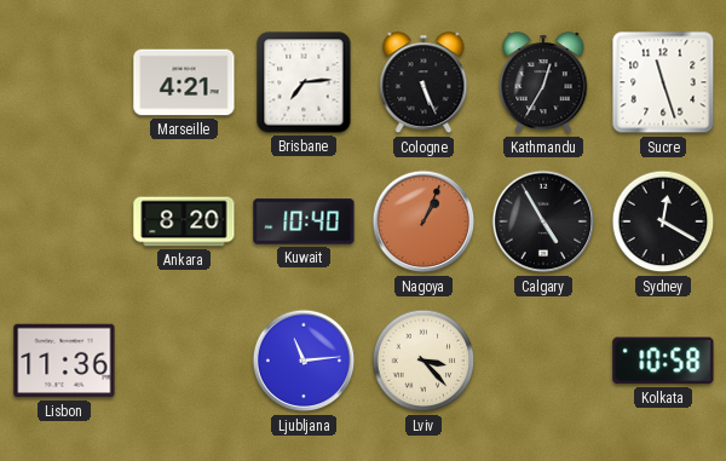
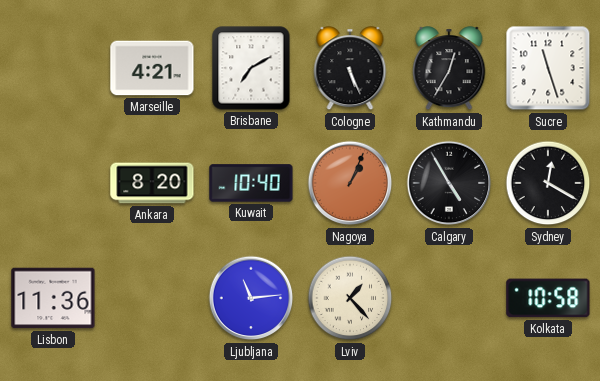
Brisbane: 7:14 -> 7:10 (251, 68)
Lviv: 3:23 -> 1:23 (350, 298)
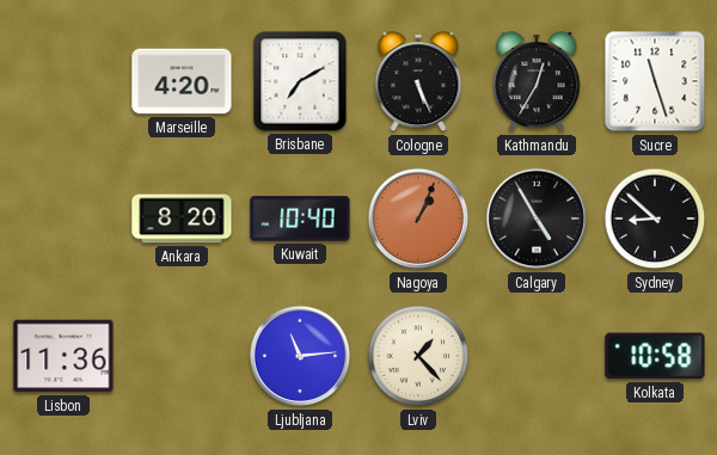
Marseille: 4:21 -> 4:20 (182, 81)
Sydney: 12:20 -> 8:52 (655, 219)
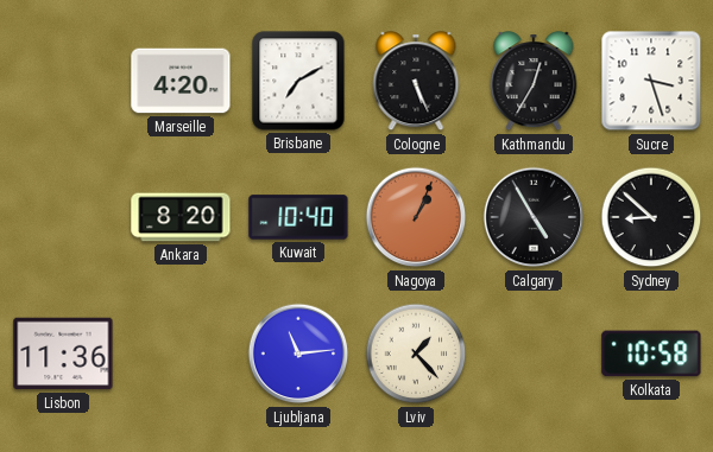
Sucre: 11:27 -> 3:27 (651, 81)
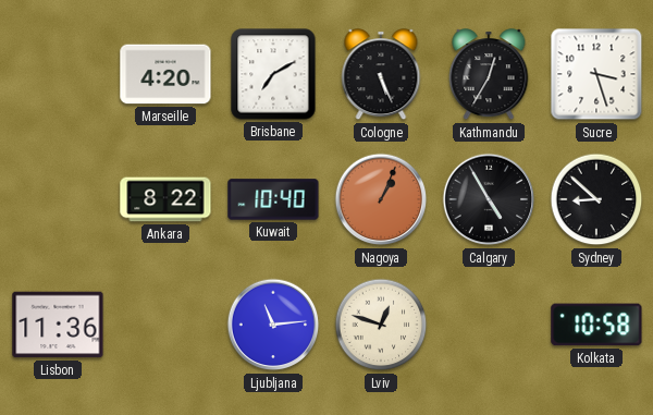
Ankara: 8:20 -> 8:22 (165, 199)
Lviv: 1:23 -> 12:48 (381, 325)
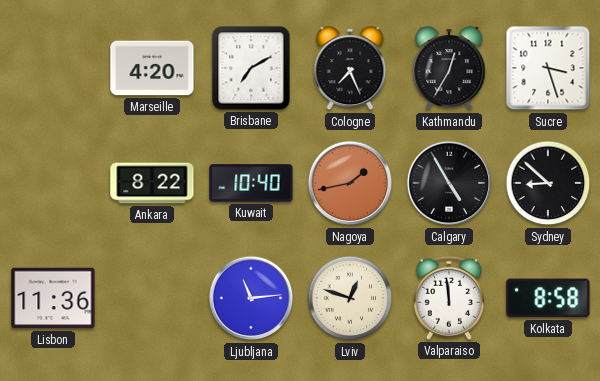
Cologne: 5:26 -> 7:26 (350, 69)
Nagoya: 1:04 -> 1:43 (350, 183)
Valparaiso: none -> 11:59 (449, 298)
Kolkata: 10:58 -> 8:58 (548, 298)
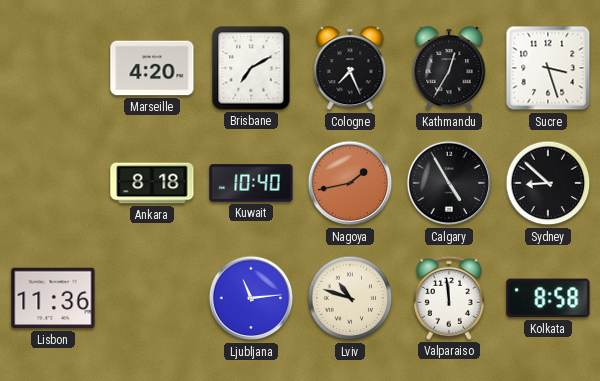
Ankara: 8:22 -> 8:18 (152, 183)
Lviv: 12:48 -> 10:48 (350, 298)
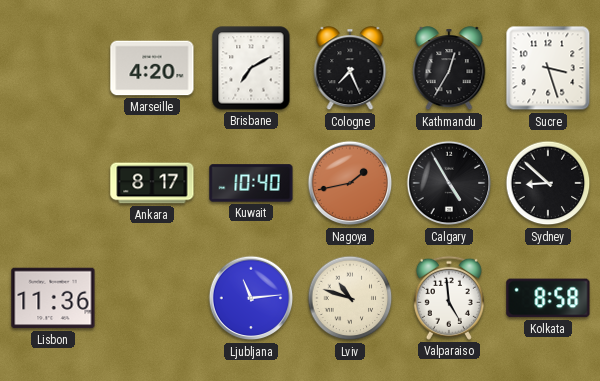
Ankara: 8:18 -> 8:17 (152, 183)
Valparaiso: 11:59 -> 4:59 (449, 298)
